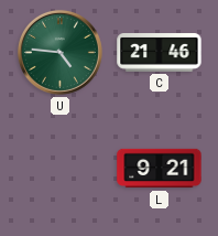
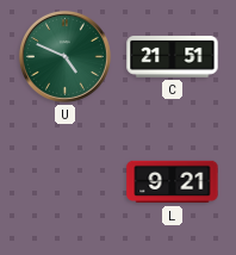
U: 4:46 -> 4:49 (64, 56)
C: 21:46 -> 21:51 (173, 57)
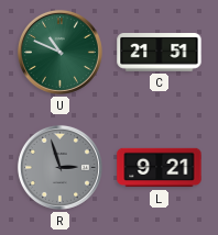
U: 4:49 -> 10:49 (59, 52)
R: none -> 2:57 (59, 167)
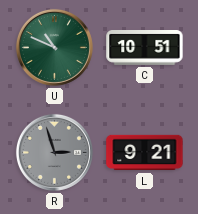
C: 21:51 -> 10:51 (145, 48)
